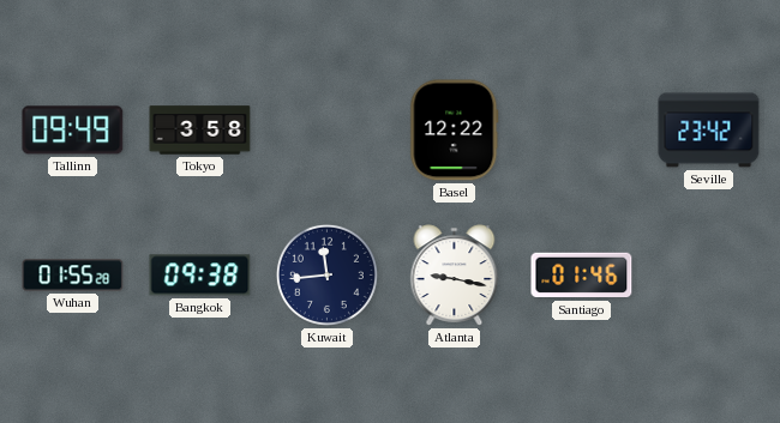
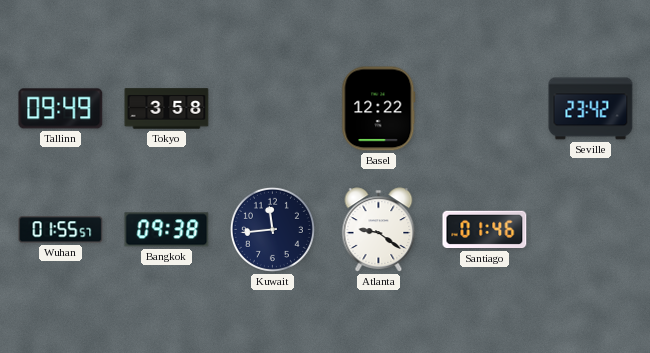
Wuhan: 01:55:28 -> 01:55:57 (61, 230)
Atlanta: 9:17 -> 9:21 (379, 230)
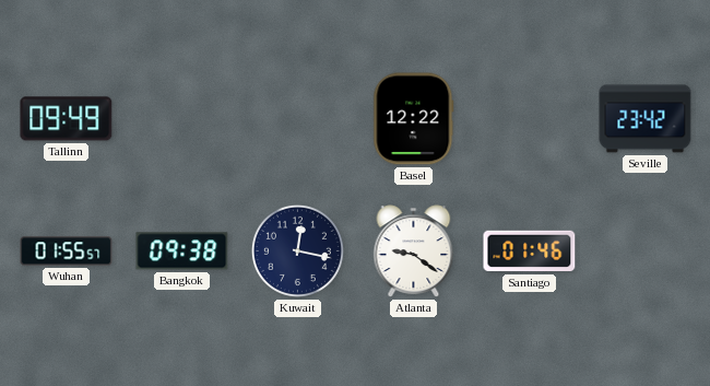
Tokyo: 3:58 -> none (167, 109)
Kuwait: 11:44 -> 12:17 (297, 250)
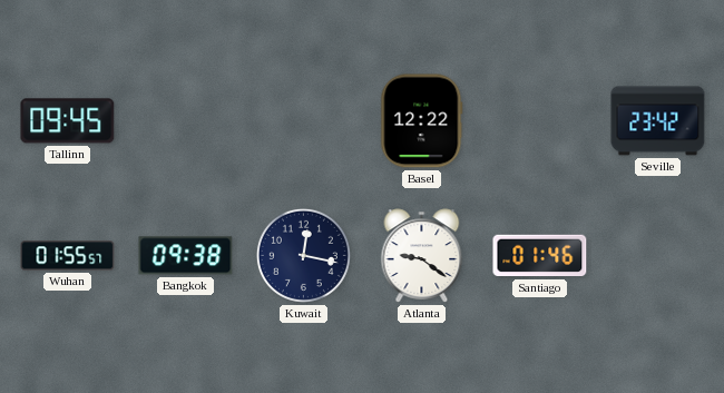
Tallinn: 09:49 -> 09:45 (68, 121)
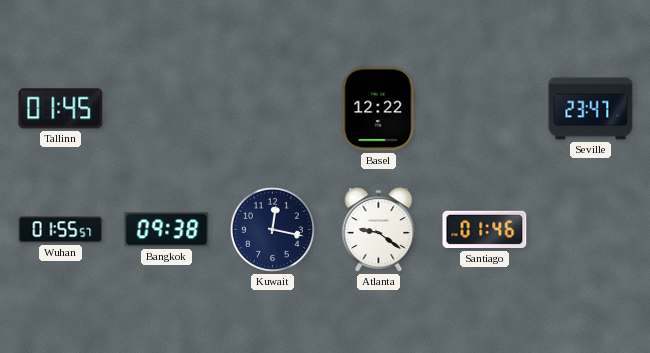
Tallinn: 09:45 -> 01:45 (61, 109)
Seville: 23:42 -> 23:47 (591, 109)
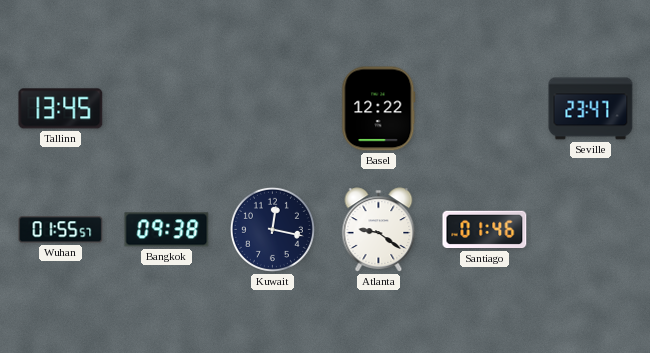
Tallinn: 01:45 -> 13:45 (61, 109)
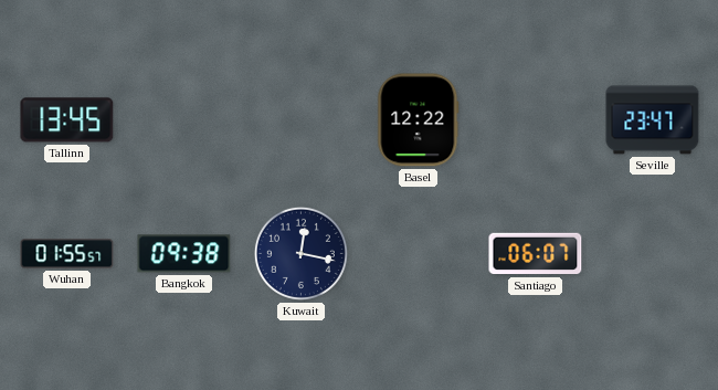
Atlanta: 9:21 -> none (379, 230)
Santiago: 01:46 -> 06:07 (536, 254)
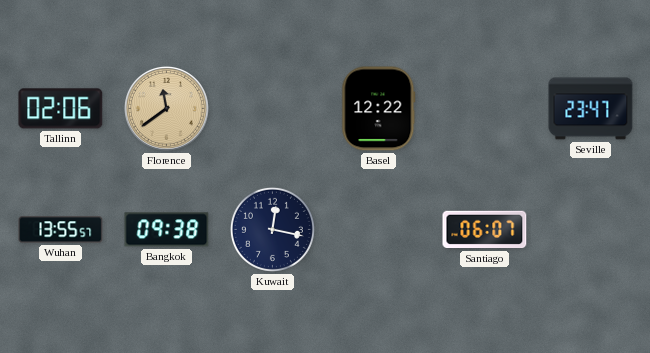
Tallinn: 13:45 -> 02:06 (61, 109)
Florence: none -> 11:39 (166, 108)
Wuhan: 01:55 -> 13:55 (61, 230)
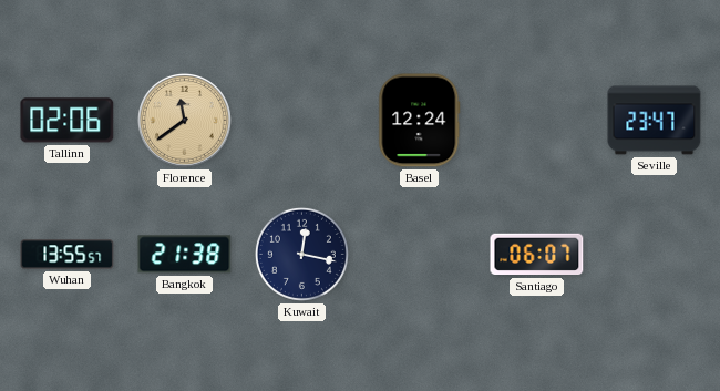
Basel: 12:22 -> 12:24 (420, 121)
Bangkok: 09:38 -> 21:38 (185, 255)
